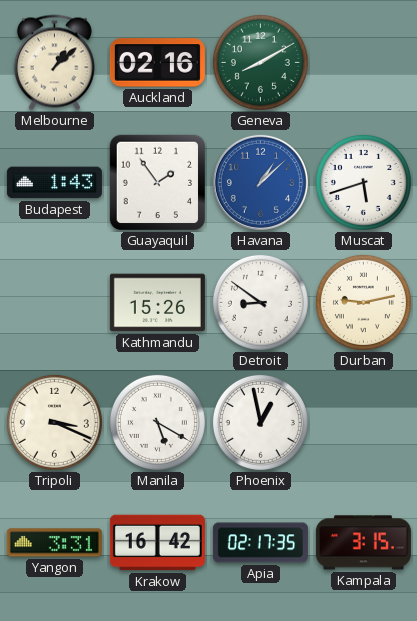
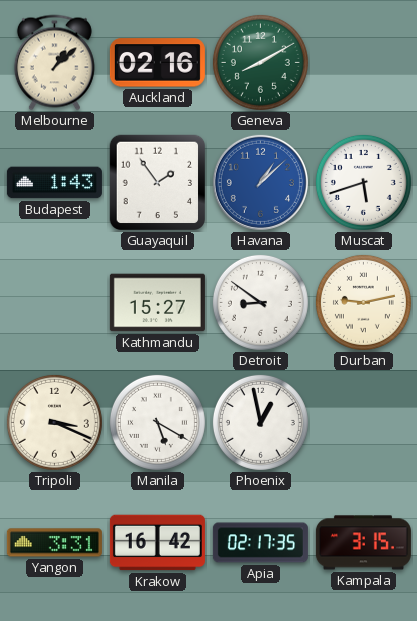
Kathmandu: 15:26 -> 15:27 (157, 303)
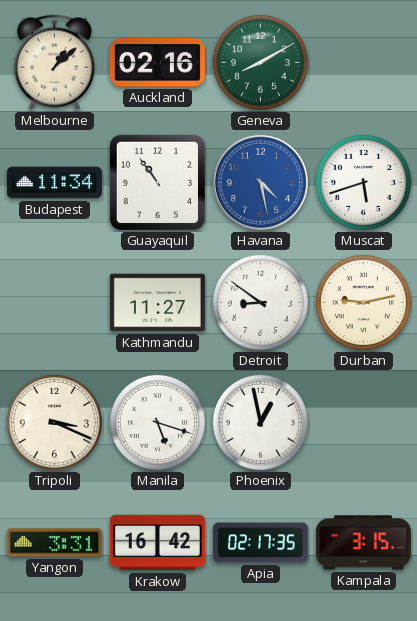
Budapest: 1:43 -> 11:34 (54, 183)
Guayaquil: 1:54 -> 10:54 (158, 183)
Havana: 1:08 -> 4:28 (260, 182)
Kathmandu: 15:27 -> 11:27 (157, 303)
Manila: 5:20 -> 5:18 (157, 422)
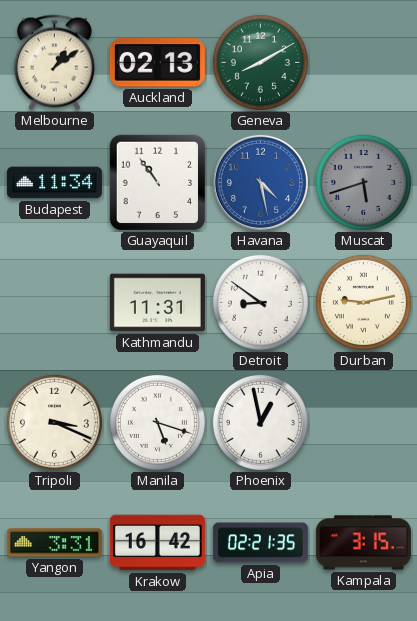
Melbourne: 1:08 -> 1:09 (54, 63)
Auckland: 02:16 -> 02:13 (157, 63)
Muscat dial: white -> grey (363, 182)
Kathmandu: 11:27 -> 11:31 (157, 303)
Apia: 02:17 -> 02:21 (260, 543)
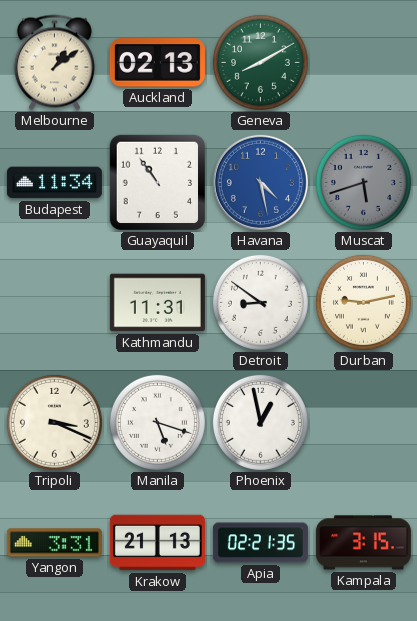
Krakow: 16:42 -> 21:13 (157, 543)
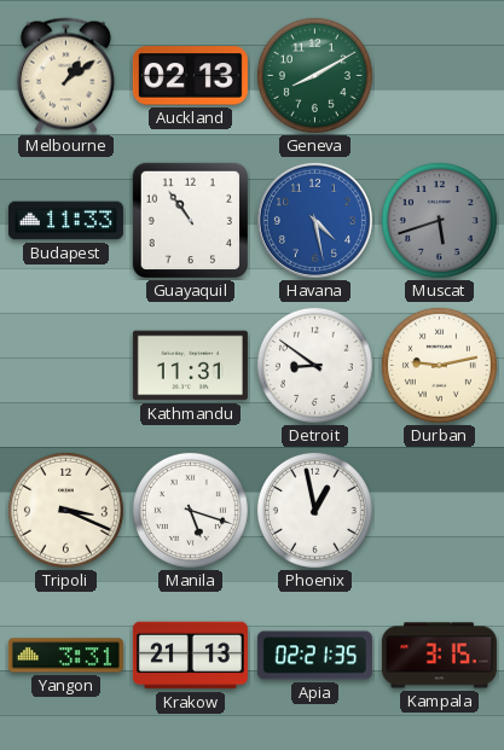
Budapest: 11:34 -> 11:33 (65, 221)
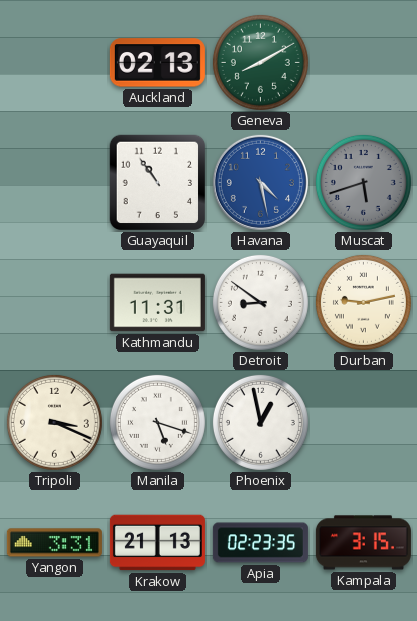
Melbourne: 1:09 -> none (65, 76)
Budapest: 11:33 -> none (65, 221)
Apia: 02:21 -> 02:23 (260, 543)
